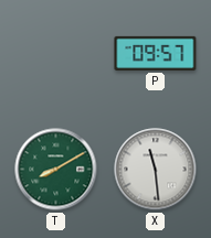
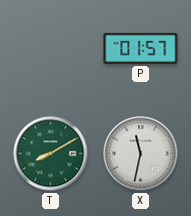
P: 09:57 -> 01:57 (141, 48)
X: 11:29 -> 11:32 (141, 154)
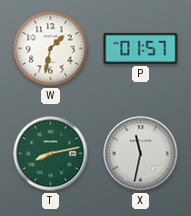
W: none -> 1:32 (51, 49)
T: 8:10 -> 8:13 (51, 154)
